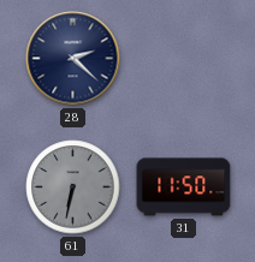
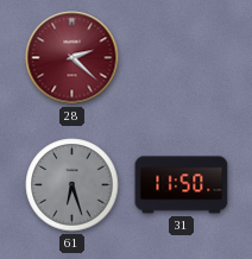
28 dial: navy -> burgundy (73, 58)
61: 6:32 -> 6:27 (73, 185)
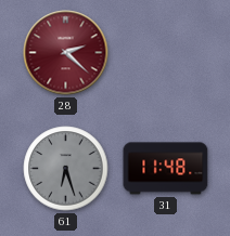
31: 11:50 -> 11:48 (166, 169)
